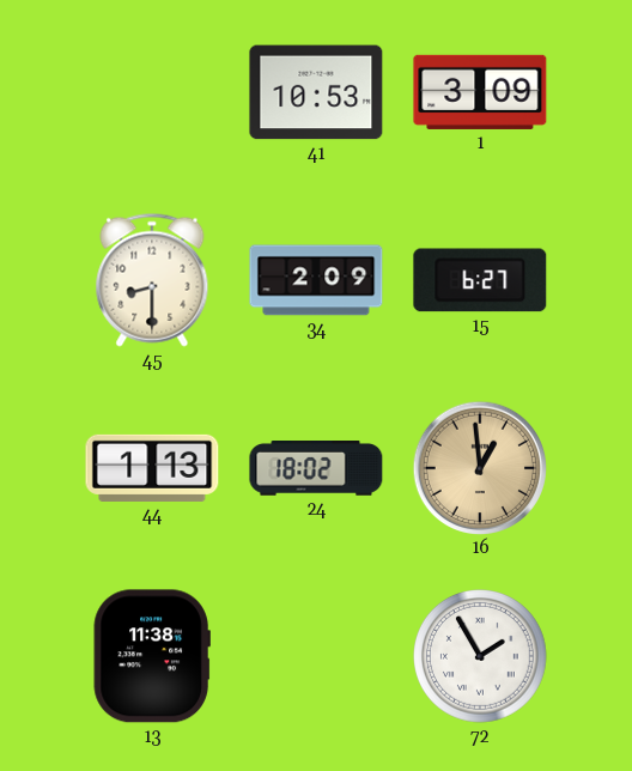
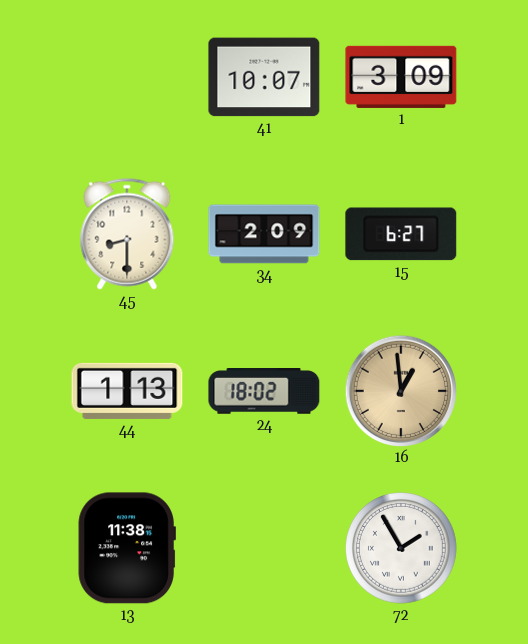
41: 10:53 -> 10:07 (264, 77)
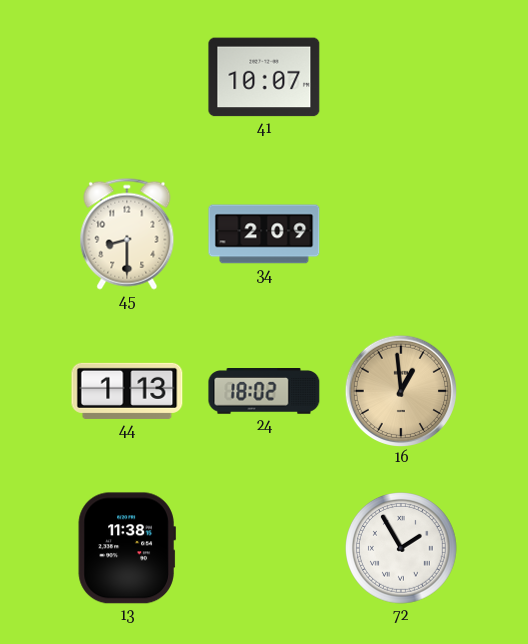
1: 3:09 -> none (401, 77)
15: 6:27 -> none (401, 234)
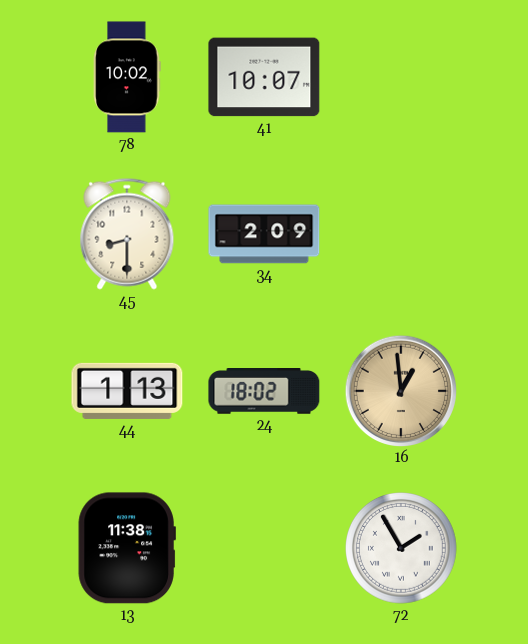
78: none -> 10:02 (127, 77)
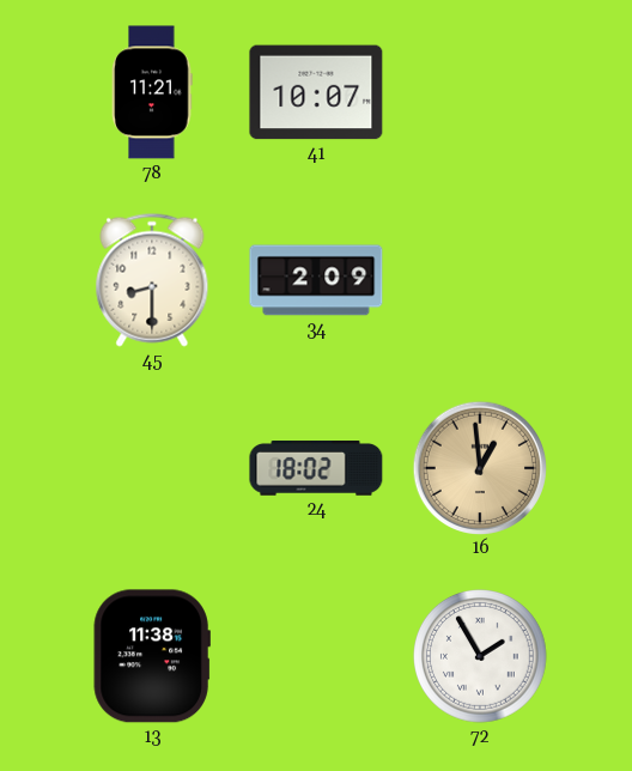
78: 10:02 -> 11:21 (152, 92)
44: 1:13 -> none (127, 391)
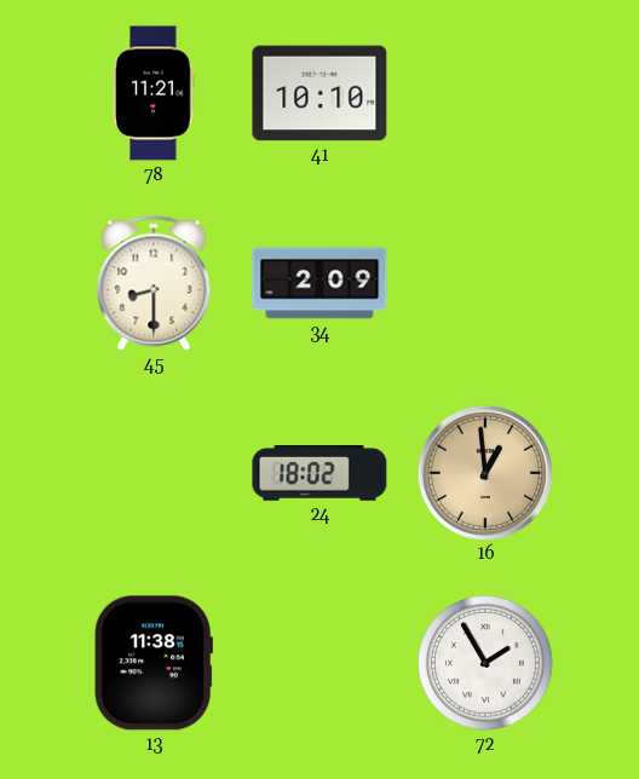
41: 10:07 -> 10:10 (319, 93)
